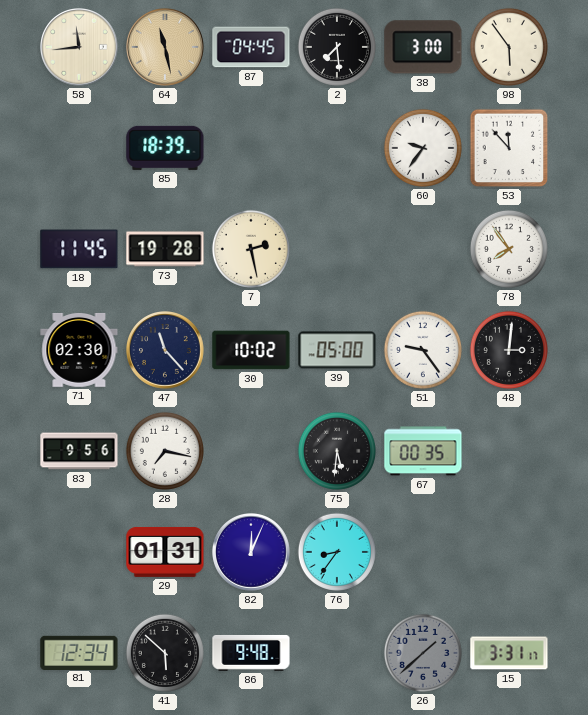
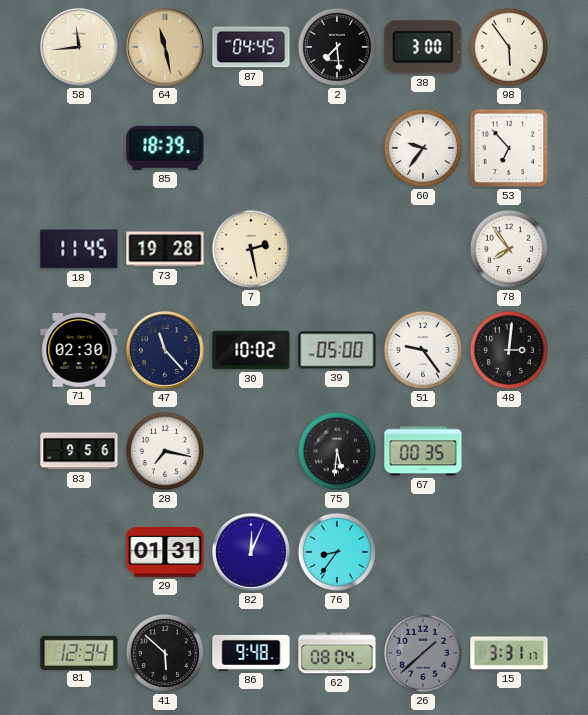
53: 11:53 -> 6:53 (509, 148)
62: none -> 08:04 (337, 653)
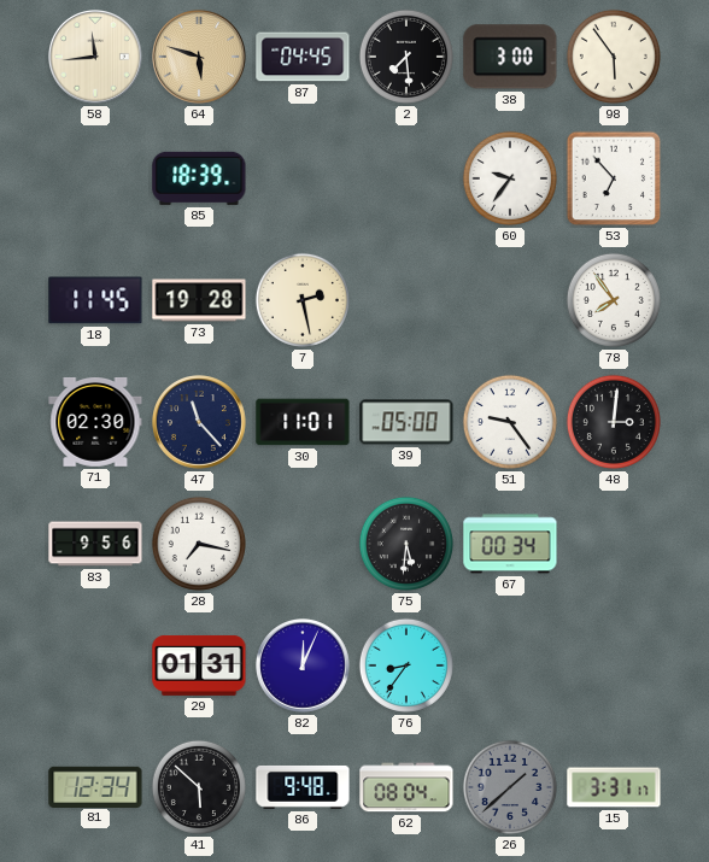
64: 11:28 -> 5:48 (200, 58)
30: 10:02 -> 11:01 (303, 422)
67: 00:35 -> 00:34 (510, 544)
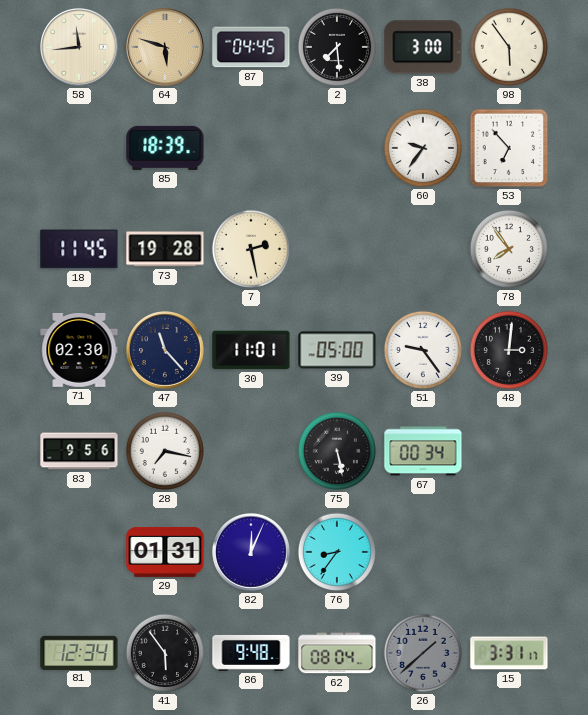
75: 5:31 -> 5:28 (337, 451)
41: 5:52 -> 5:54 (165, 653)
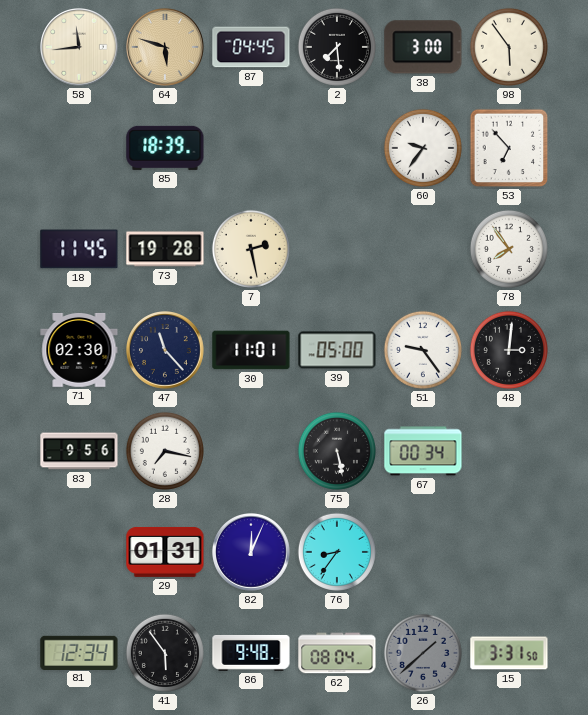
15: 3:31:17 -> 3:31:50 (509, 653)
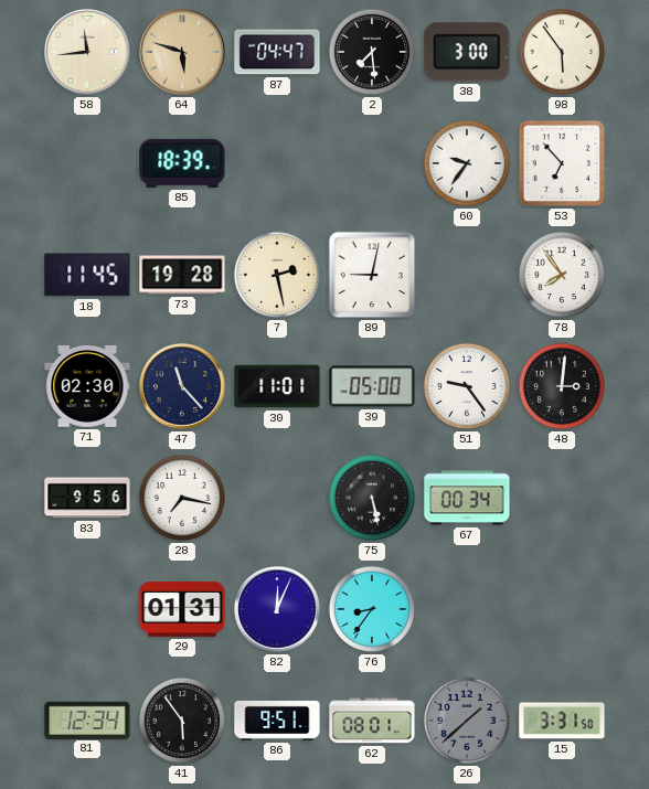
87: 04:45 -> 04:47 (277, 52)
89: none -> 9:02 (372, 275)
86: 9:48 -> 9:51 (277, 721)
62: 08:04 -> 08:01 (372, 721)
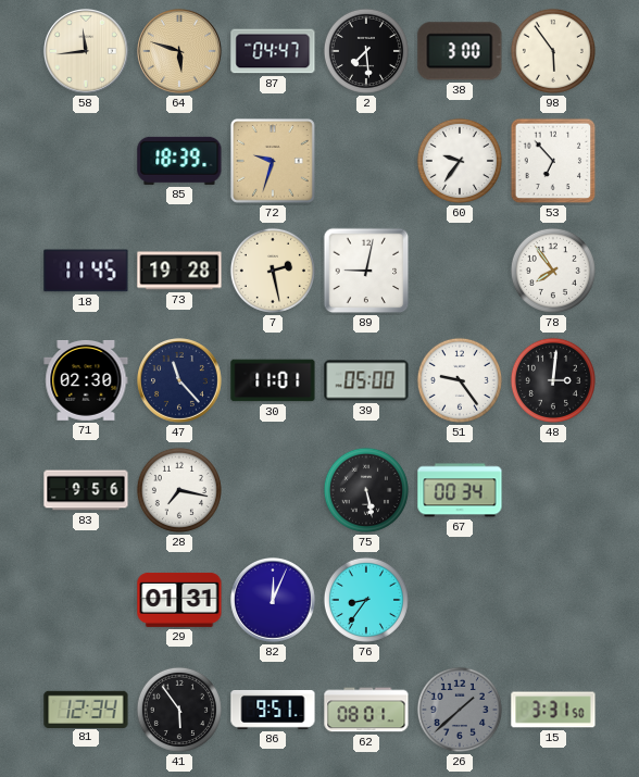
72: none -> 9:33 (273, 161)
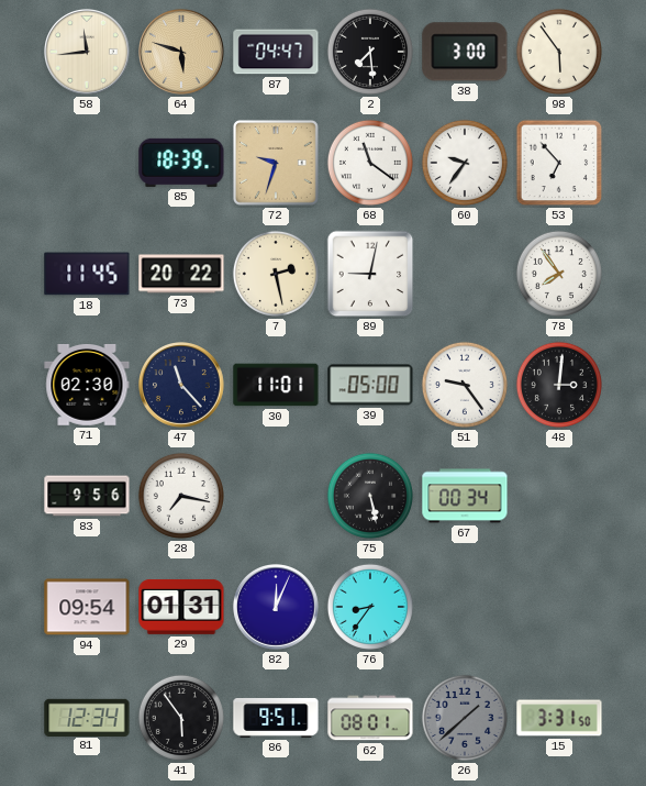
68: none -> 11:21 (370, 163)
73: 19:28 -> 20:22 (181, 274)
94: none -> 09:54 (87, 607)
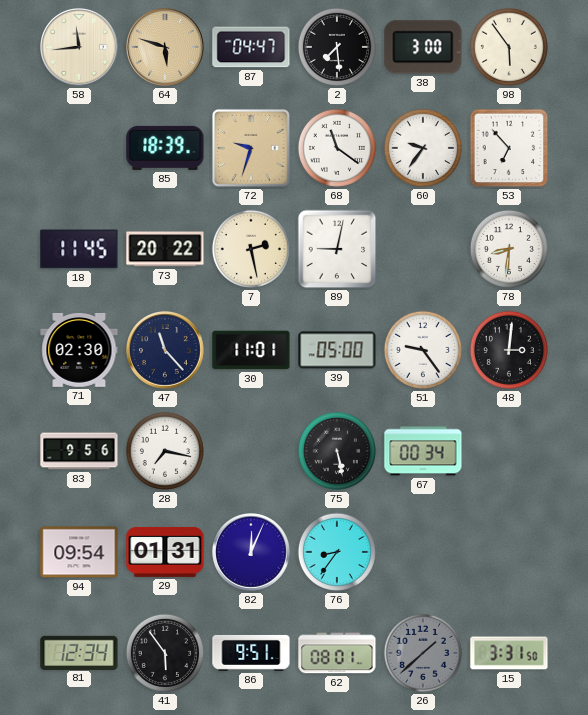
78: 7:54 -> 8:31 (509, 249)
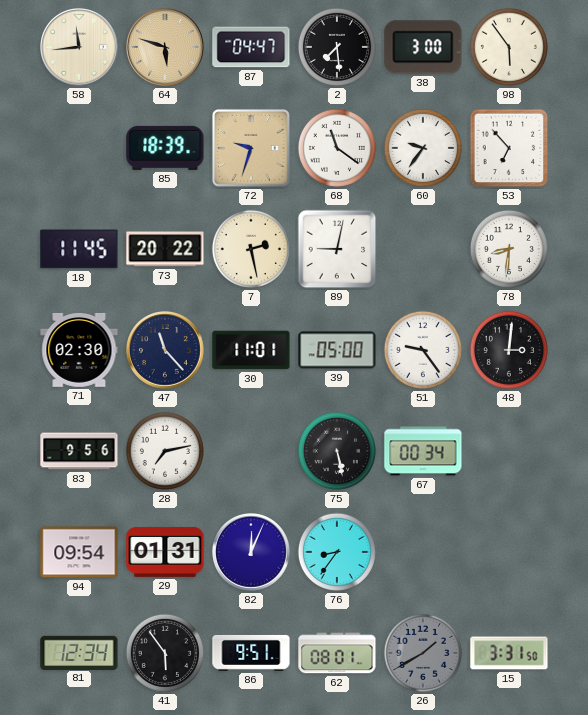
28: 7:17 -> 7:13 (165, 451)
26: 1:38 -> 1:40 (423, 653)
